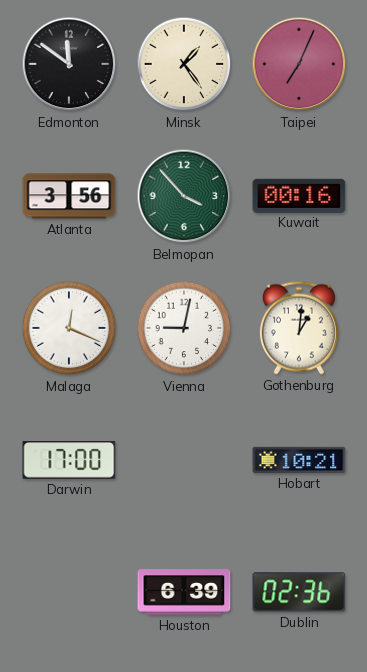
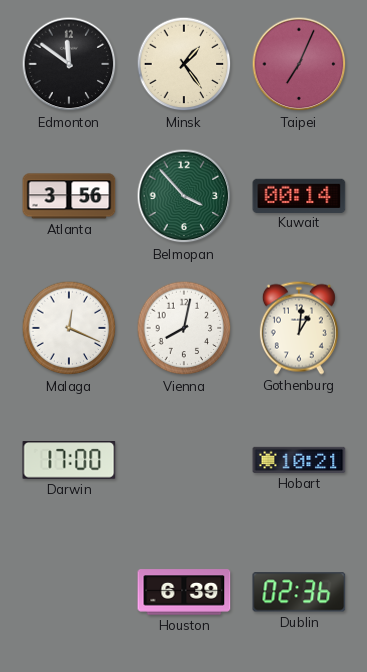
Kuwait: 00:16 -> 00:14 (299, 195)
Vienna: 9:02 -> 8:02 (184, 328)
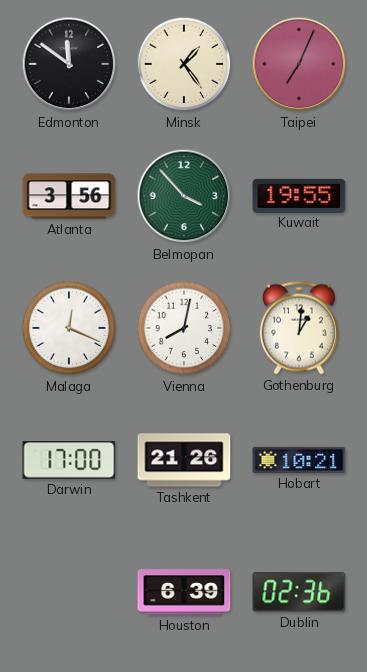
Kuwait: 00:14 -> 19:55 (299, 195)
Tashkent: none -> 21:26 (184, 460)
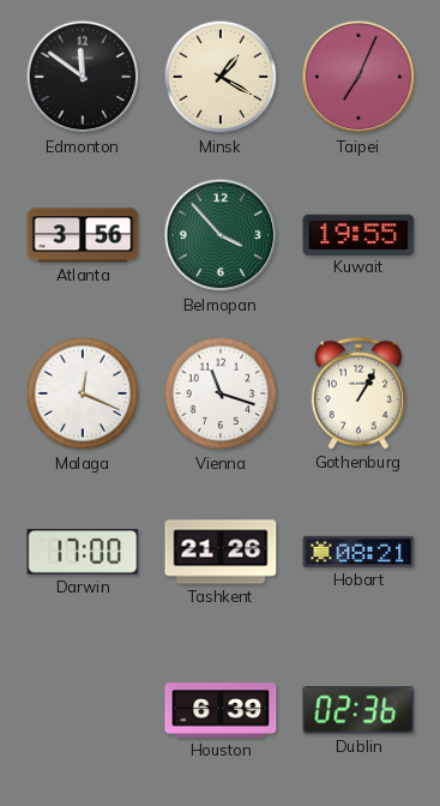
Minsk: 1:24 -> 1:20 (221, 77)
Vienna: 8:02 -> 11:18 (221, 393)
Gothenburg: 1:01 -> 1:05 (358, 393)
Hobart: 10:21 -> 08:21 (358, 552)
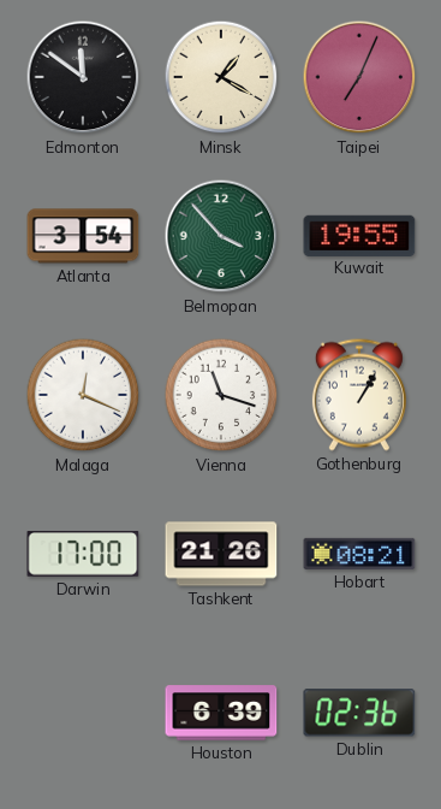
Atlanta: 3:56 -> 3:54 (83, 236)
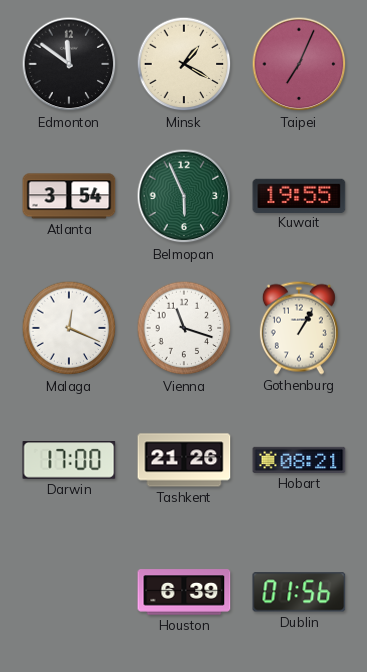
Belmopan: 3:53 -> 5:56 (184, 196)
Dublin: 02:36 -> 01:56 (299, 592)
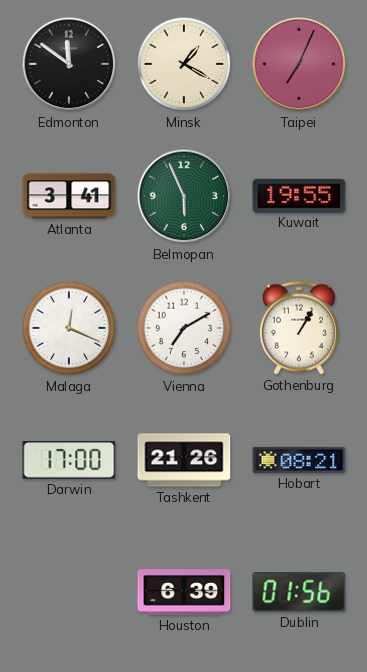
Atlanta: 3:54 -> 3:41 (69, 196)
Vienna: 11:18 -> 7:10 (184, 328)
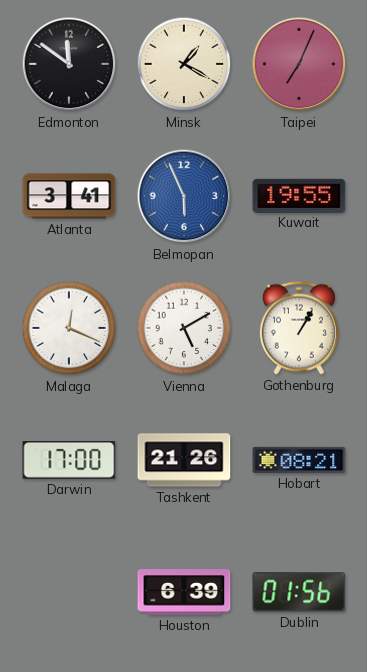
Belmopan dial: green -> blue (184, 196)
Vienna: 7:10 -> 5:10 (184, 328)
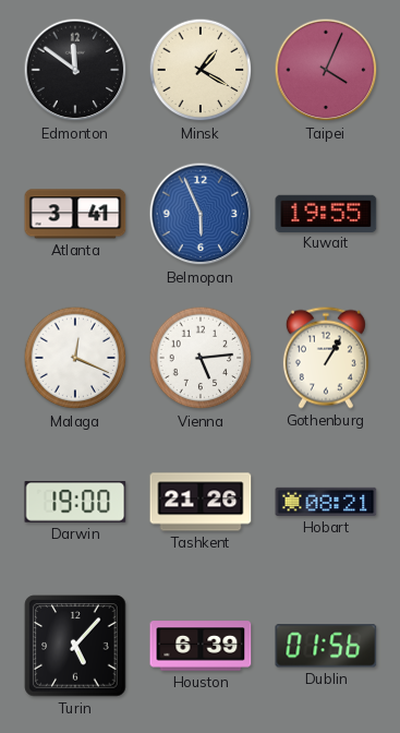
Taipei: 7:04 -> 4:04 (326, 70)
Vienna: 5:10 -> 5:14 (201, 358)
Darwin: 17:00 -> 19:00 (75, 502)
Turin: none -> 5:07 (75, 646)
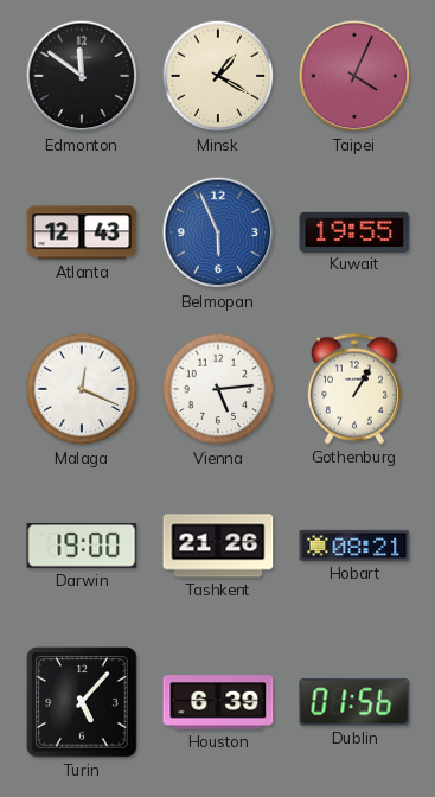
Atlanta: 3:41 -> 12:43 (82, 232)
